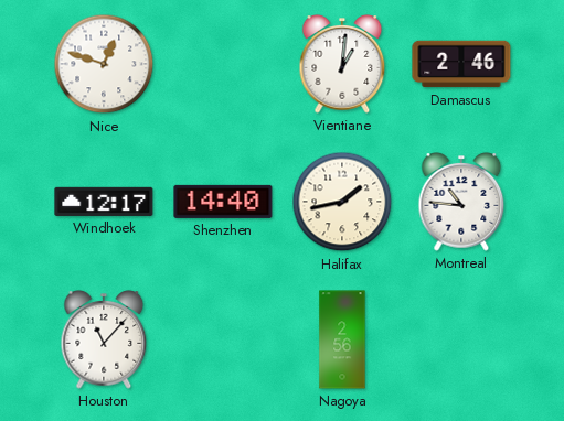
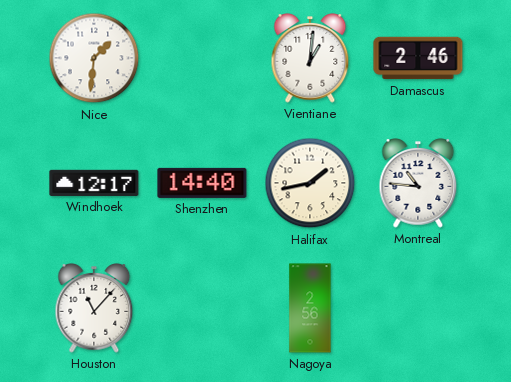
Nice: 12:48 -> 1:31 (94, 58)
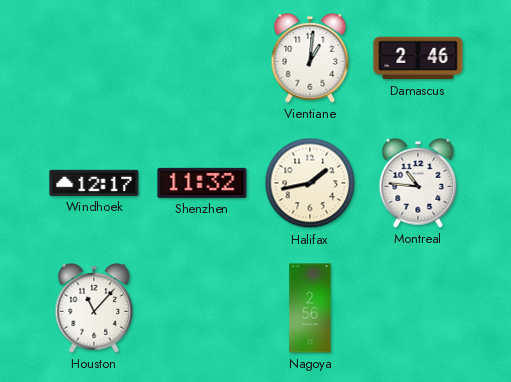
Nice: 1:31 -> none (94, 58)
Shenzhen: 14:40 -> 11:32 (202, 183)
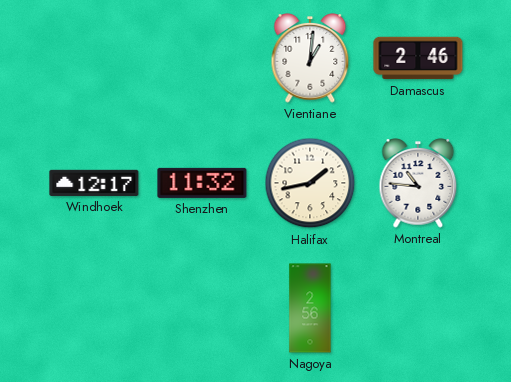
Houston: 11:07 -> none (94, 308)
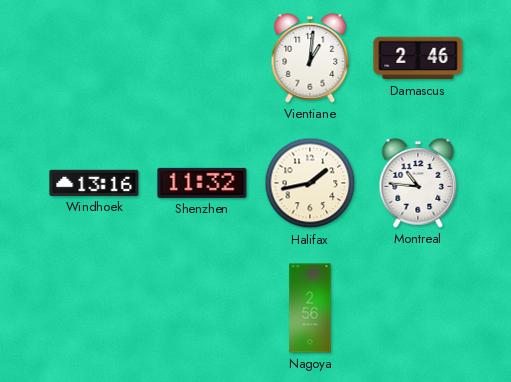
Windhoek: 12:17 -> 13:16 (94, 183)
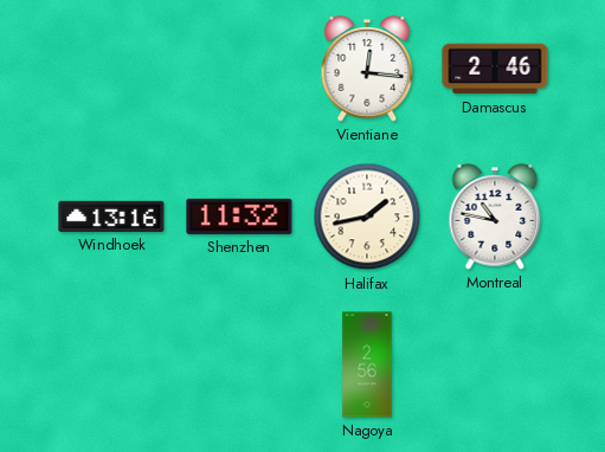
Vientiane: 1:01 -> 12:16 (367, 69)
Montreal: 10:46 -> 10:47 (495, 217)
